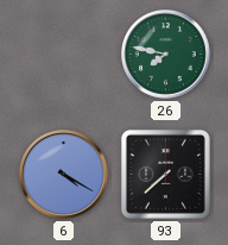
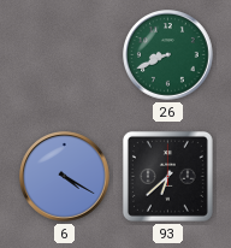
26: 7:47 -> 8:41 (168, 55)
93: 7:38 -> 6:38 (167, 176)
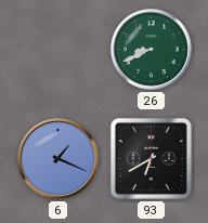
6: 4:20 -> 1:19 (58, 159)
93: 6:38 -> 6:40 (151, 158)
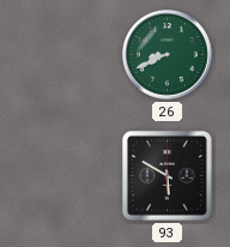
6: 1:19 -> none (58, 159)
93: 6:40 -> 5:50 (167, 175)
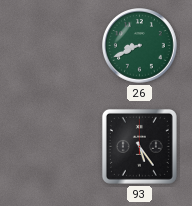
93: 5:50 -> 5:24 (139, 146)
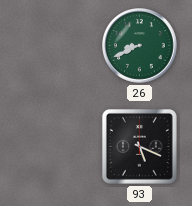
93: 5:24 -> 5:19 (139, 146)
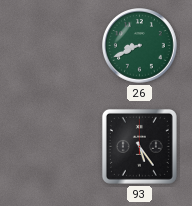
93: 5:19 -> 5:24 (139, 146)
